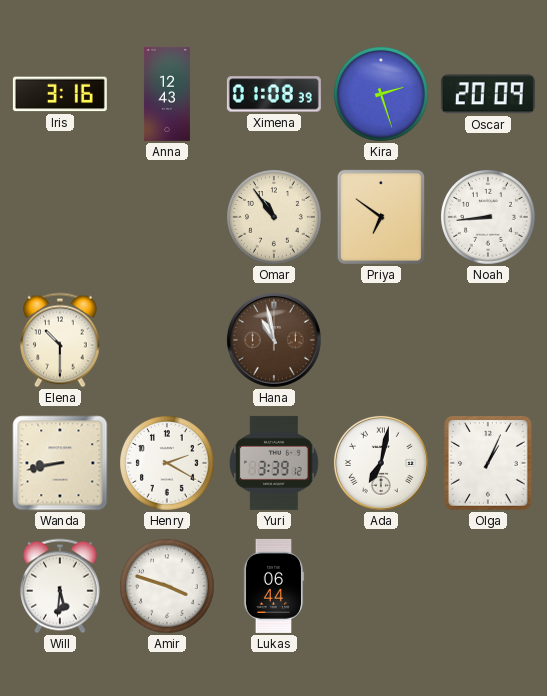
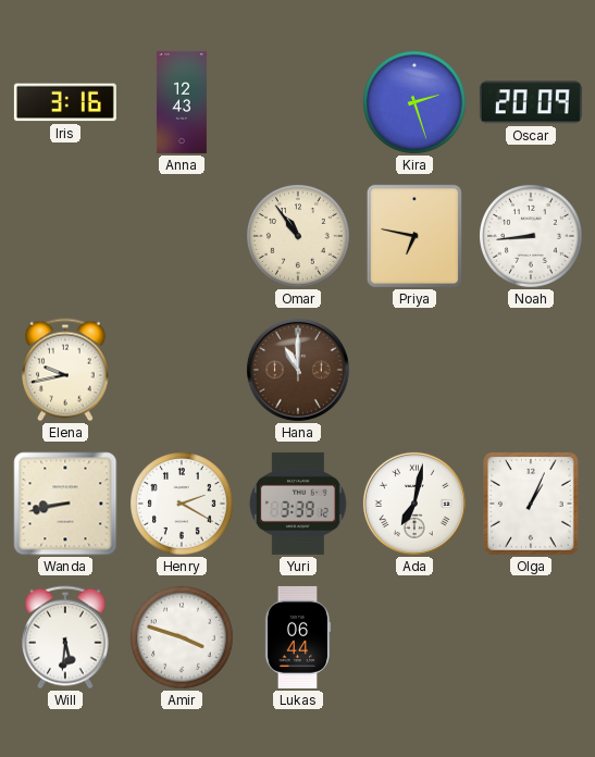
Ximena: 01:08 -> none (274, 94)
Priya: 6:51 -> 6:47 (414, 236)
Elena: 10:30 -> 9:43 (66, 370)
Hana: 10:58 -> 11:00 (298, 370)
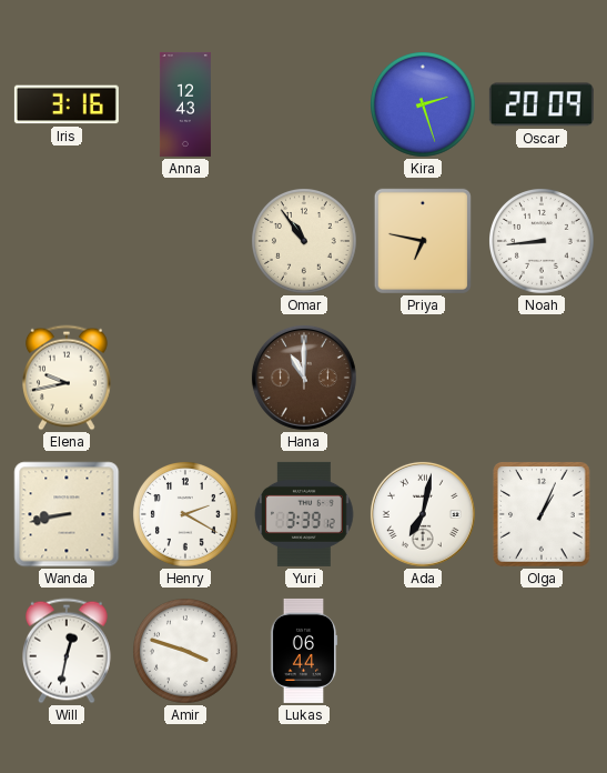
Will: 5:31 -> 12:32 (68, 651)
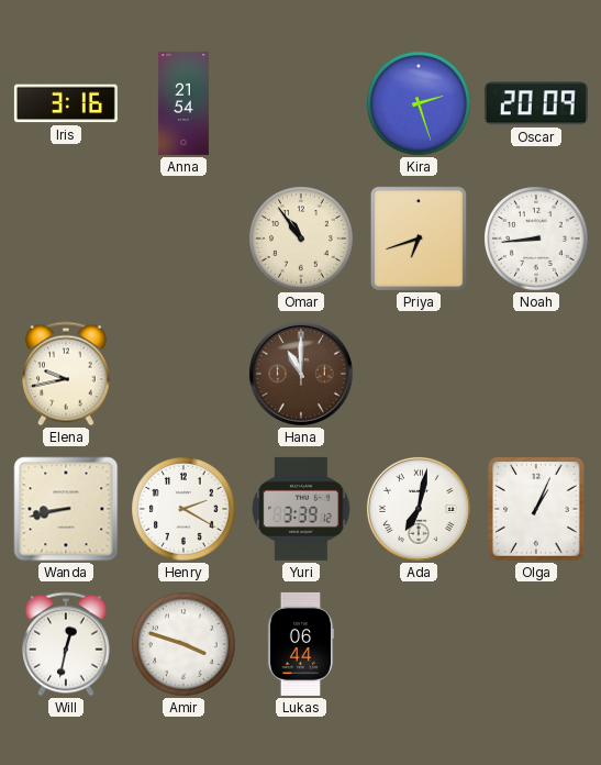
Anna: 12:43 -> 21:54 (183, 103)
Priya: 6:47 -> 6:42 (419, 239)
